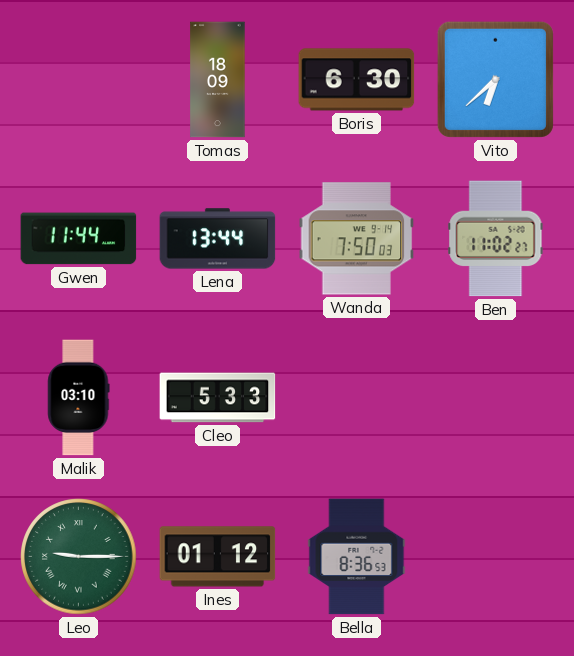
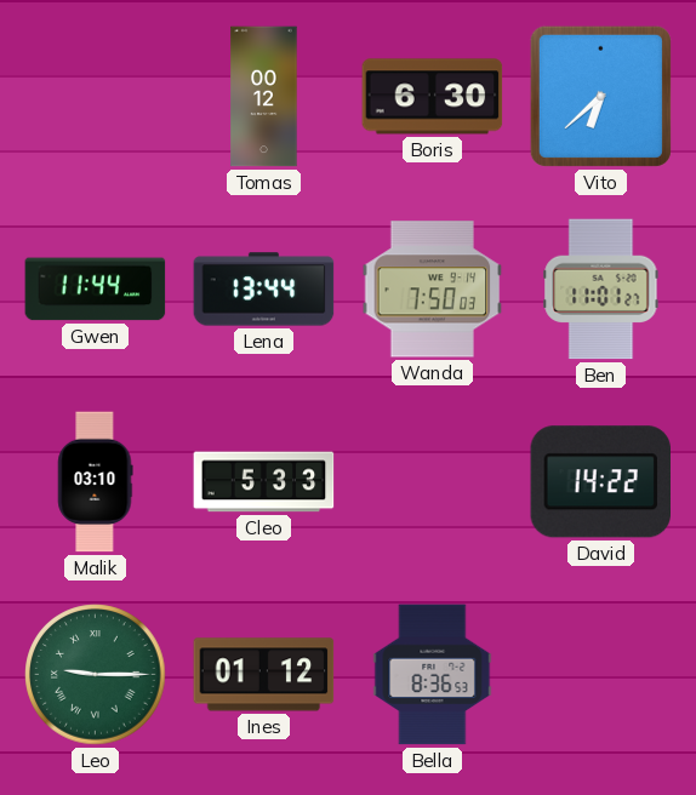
Tomas: 18:09 -> 00:12 (264, 97)
Ben: 11:02 -> 11:01 (601, 290)
David: none -> 14:22 (601, 482)
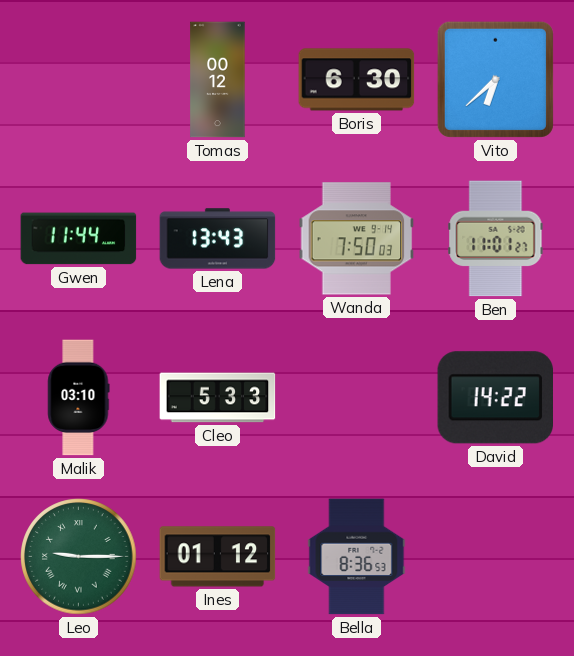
Lena: 13:44 -> 13:43 (218, 239)
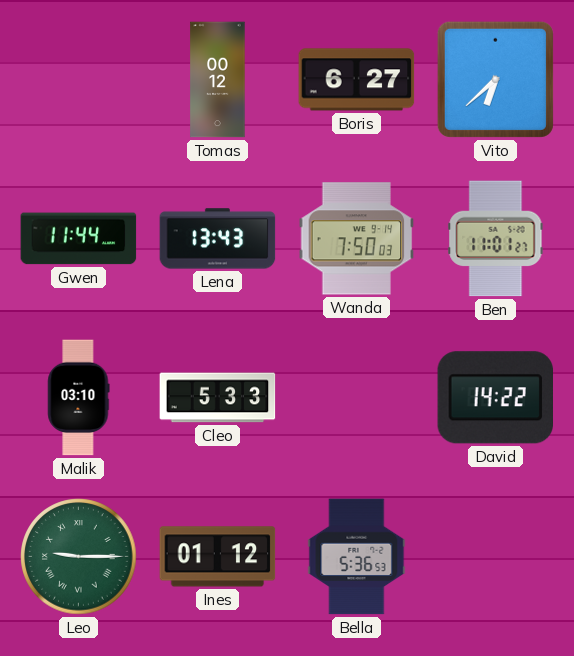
Boris: 6:30 -> 6:27 (357, 80)
Bella: 8:36 -> 5:36 (357, 557)
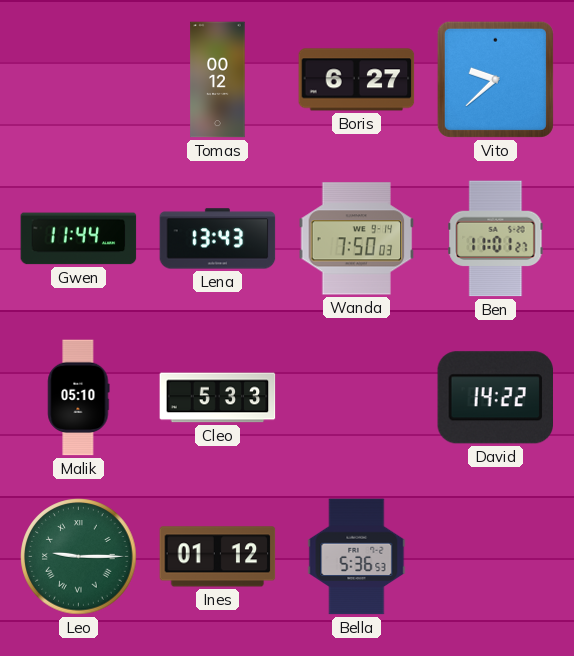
Vito: 6:38 -> 9:38 (495, 79)
Malik: 03:10 -> 05:10 (79, 398)
